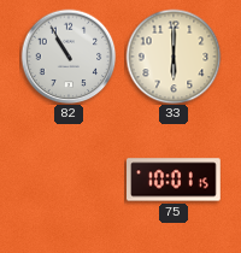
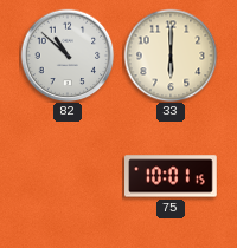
82: 10:55 -> 10:52 (68, 56)
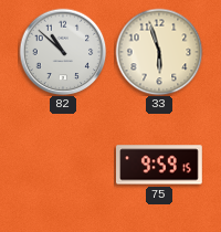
33: 6:00 -> 5:57 (159, 52)
75: 10:01 -> 9:59 (160, 165)
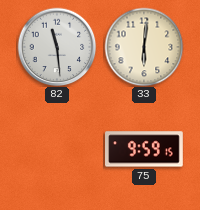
82: 10:52 -> 11:29 (57, 47)
33: 5:57 -> 6:01 (144, 47)
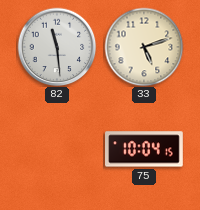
33: 6:01 -> 5:12 (144, 47)
75: 9:59 -> 10:04 (145, 149)
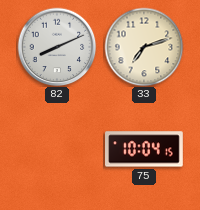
82: 11:29 -> 8:11 (57, 47)
33: 5:12 -> 7:12 (144, 47)
